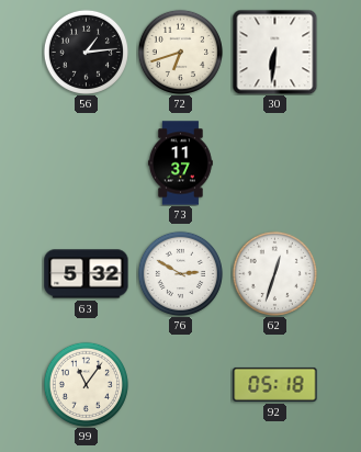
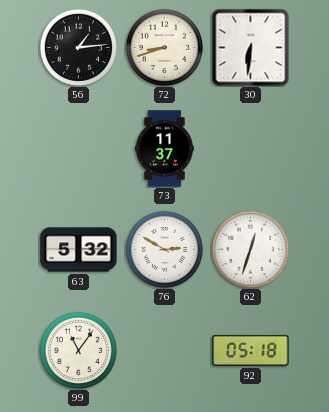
72: 6:42 -> 8:42 (164, 47)
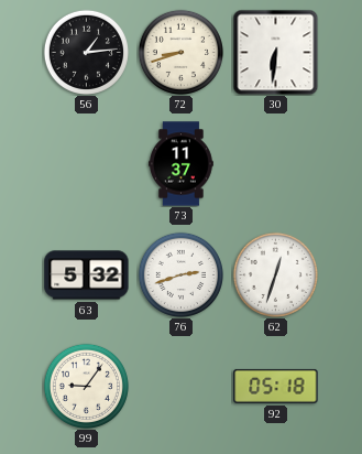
76: 2:50 -> 2:42 (180, 274)
99: 11:06 -> 9:06 (86, 386)
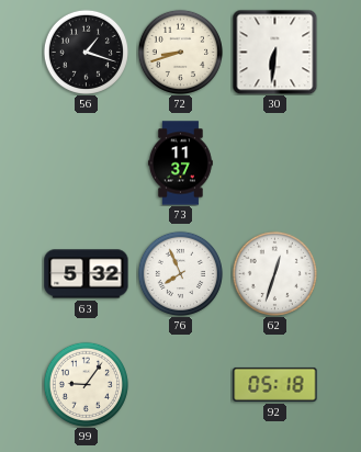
56: 1:14 -> 1:18 (86, 52)
76: 2:42 -> 7:56 (180, 273)
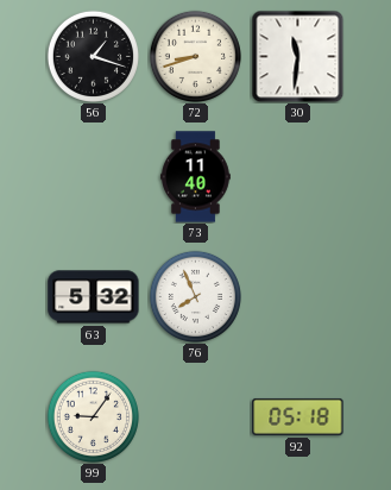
30: 6:31 -> 11:31 (297, 56)
73: 11:37 -> 11:40 (196, 177)
62: 12:33 -> none (274, 273)
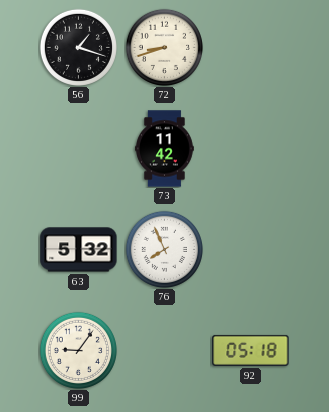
30: 11:31 -> none (297, 56)
73: 11:40 -> 11:42 (165, 149)
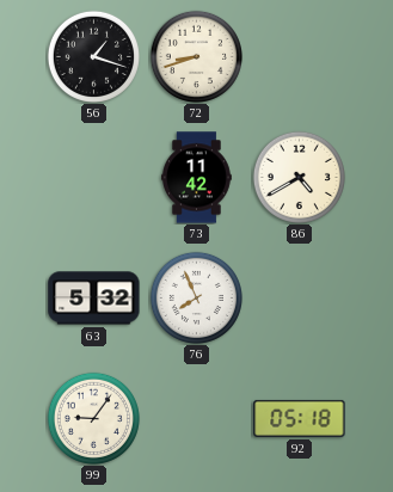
86: none -> 4:40 (299, 177)
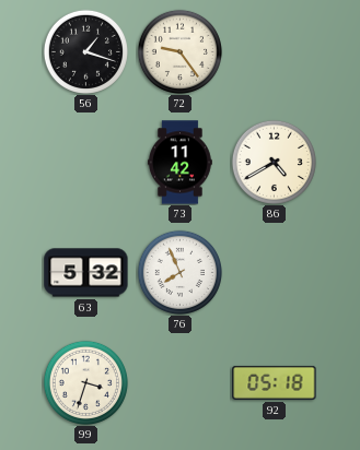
72: 8:42 -> 9:24 (179, 51)
99: 9:06 -> 3:33 (85, 382)
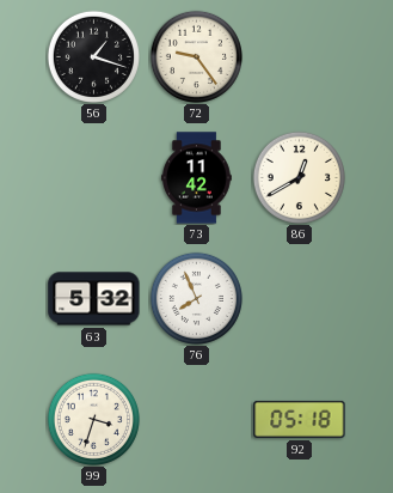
86: 4:40 -> 12:40 (299, 177)
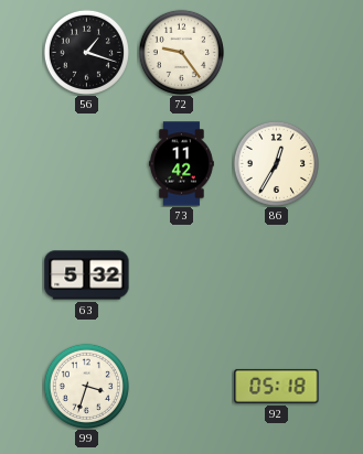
86: 12:40 -> 12:35 (276, 163)
76: 7:56 -> none (196, 298)
